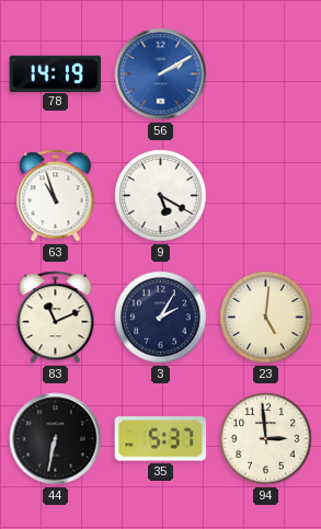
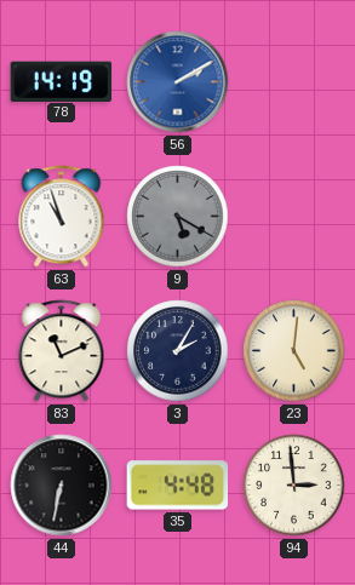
9 dial: white -> grey (178, 217)
35: 5:37 -> 4:48 (178, 486)
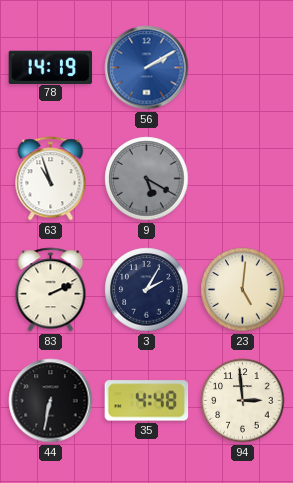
83: 11:11 -> 2:11 (51, 290)
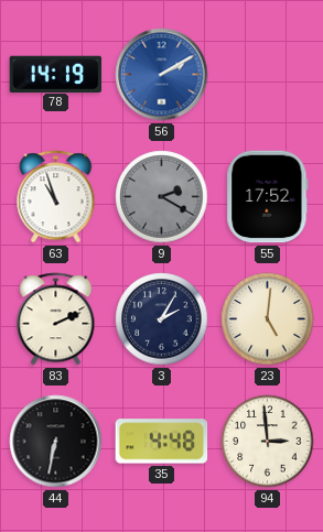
9: 5:20 -> 2:20 (162, 197)
55: none -> 17:52 (268, 197)
